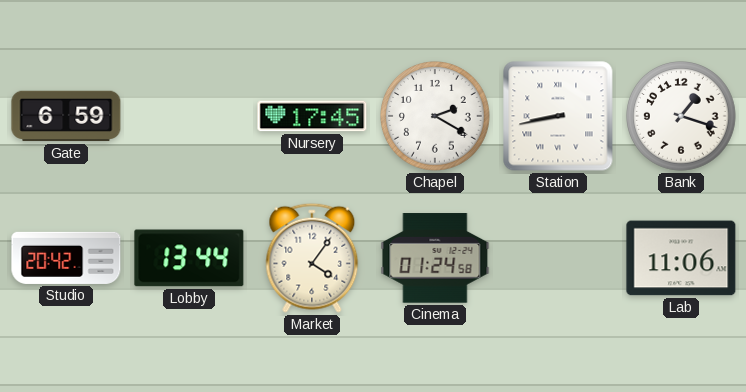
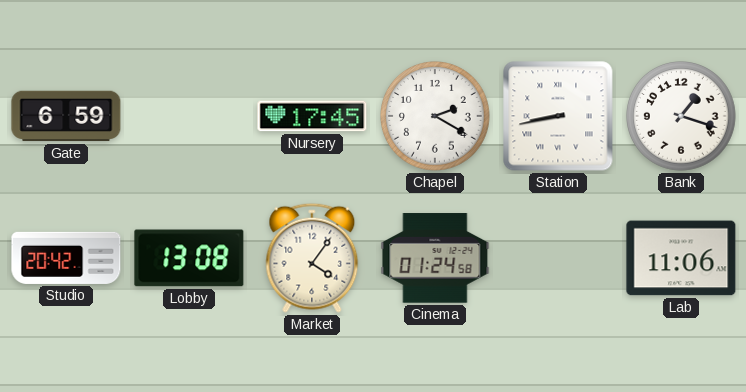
Lobby: 13:44 -> 13:08 (189, 258)
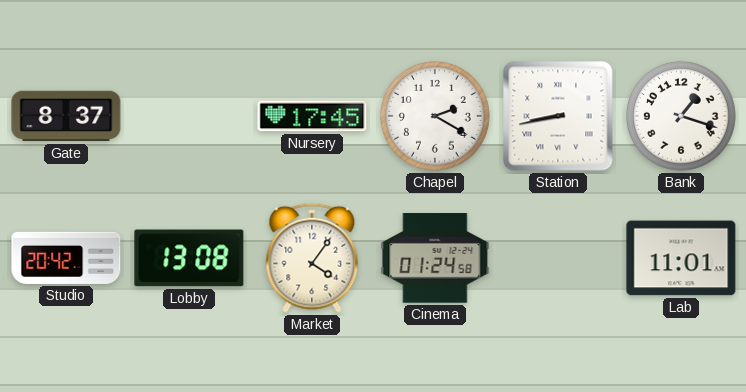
Gate: 6:59 -> 8:37 (66, 116)
Lab: 11:06 -> 11:01 (681, 258)
